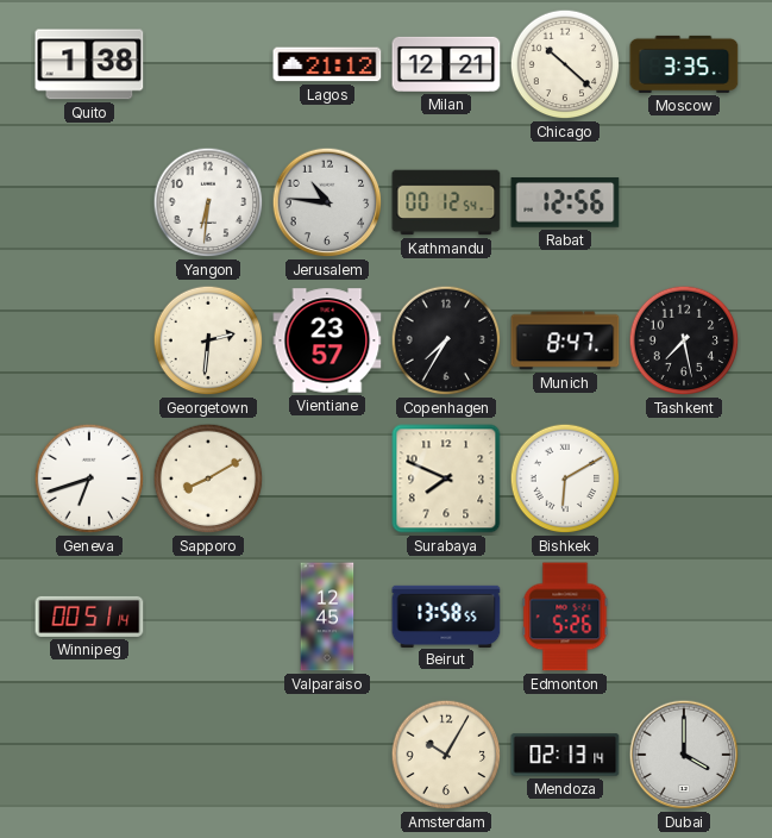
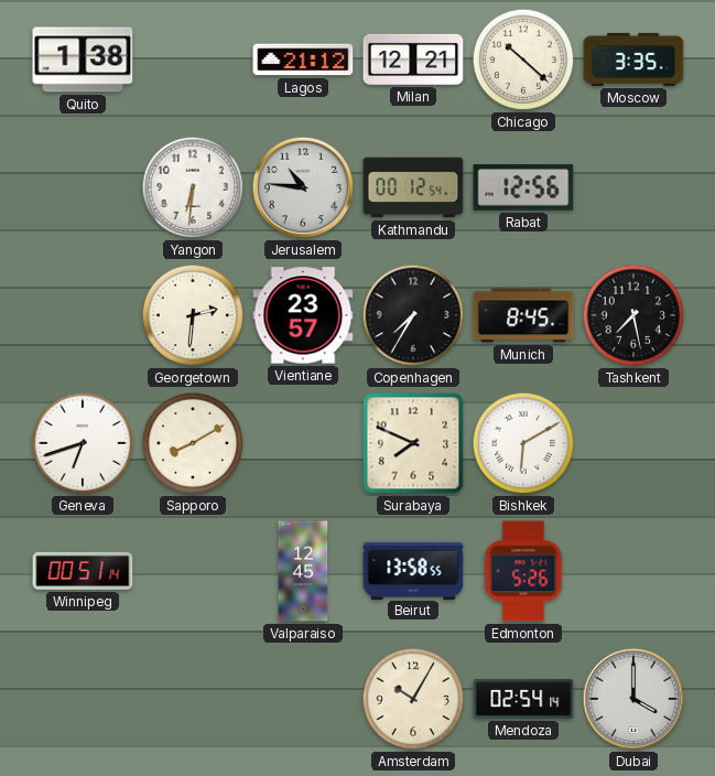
Munich: 8:47 -> 8:45 (523, 315)
Mendoza: 02:13 -> 02:54 (523, 699)
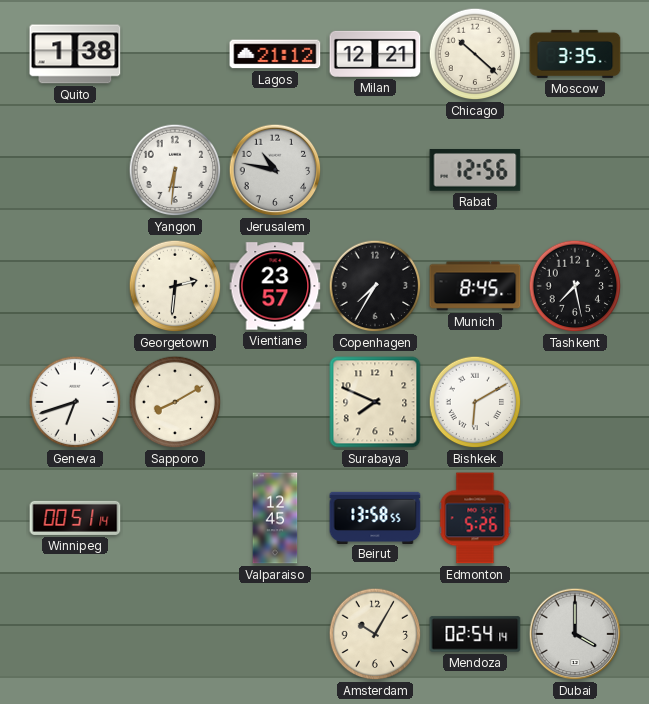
Jerusalem: 10:46 -> 10:47 (275, 170)
Kathmandu: 00:12 -> none (413, 187)
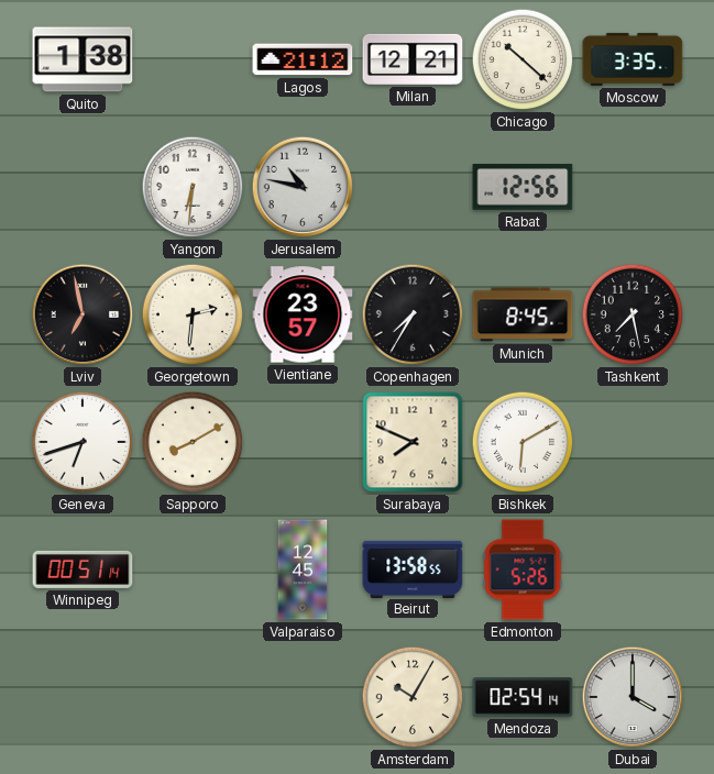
Lviv: none -> 6:58 (83, 314)
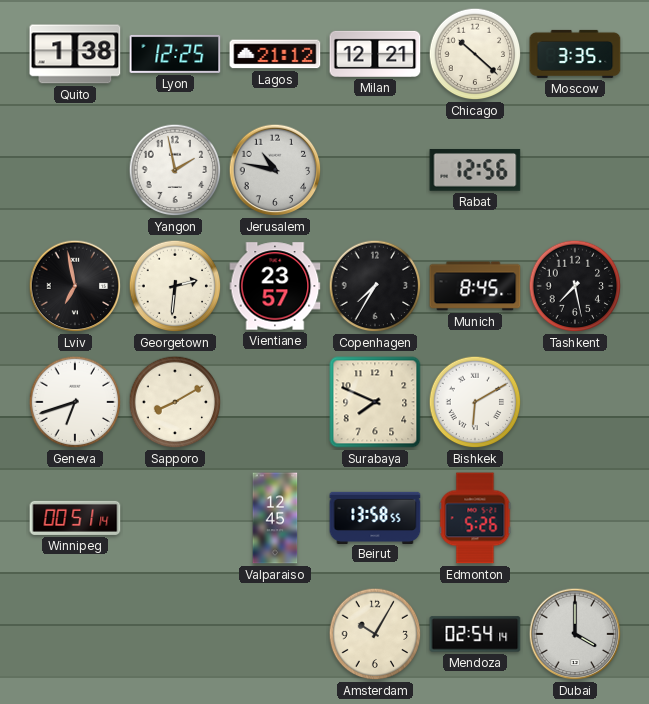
Lyon: none -> 12:25 (175, 54)
Yangon: 6:31 -> 1:58 (175, 170)
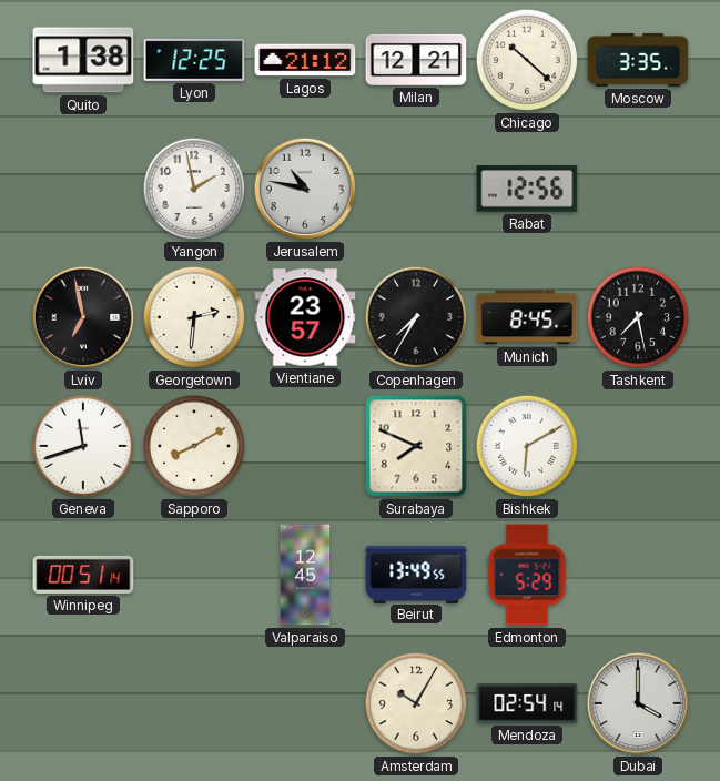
Geneva: 6:42 -> 11:42 (83, 446)
Beirut: 13:58 -> 13:49 (416, 574)
Edmonton: 5:26 -> 5:29 (527, 575)
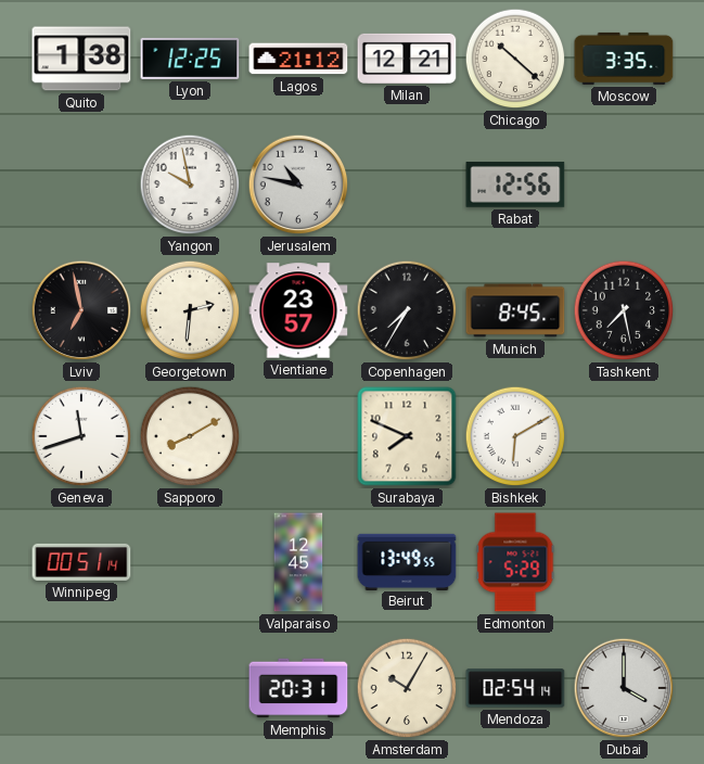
Yangon: 1:58 -> 9:58 (190, 184)
Memphis: none -> 20:31 (298, 688)
